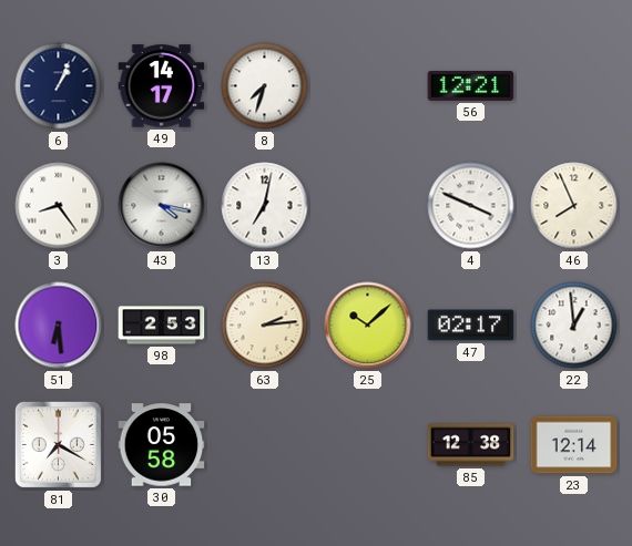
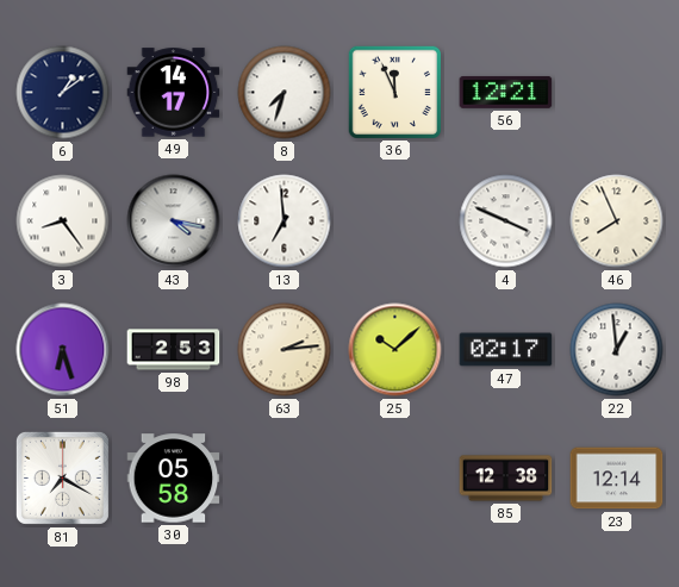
6: 1:04 -> 1:09 (63, 93)
36: none -> 11:56 (394, 92)
13: 7:02 -> 6:59 (285, 221)
51: 6:29 -> 6:27 (63, 350)
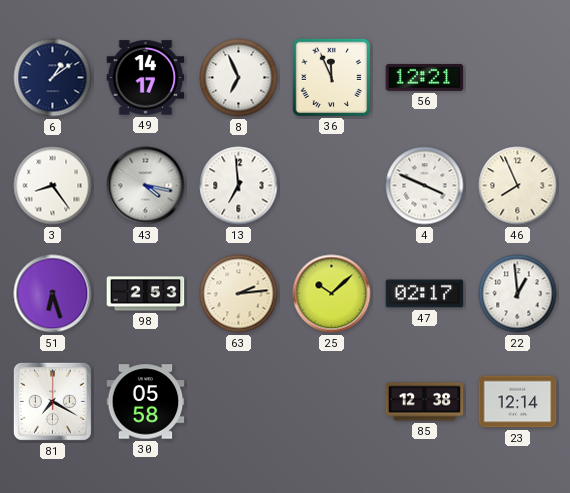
8: 7:33 -> 6:56 (239, 78)
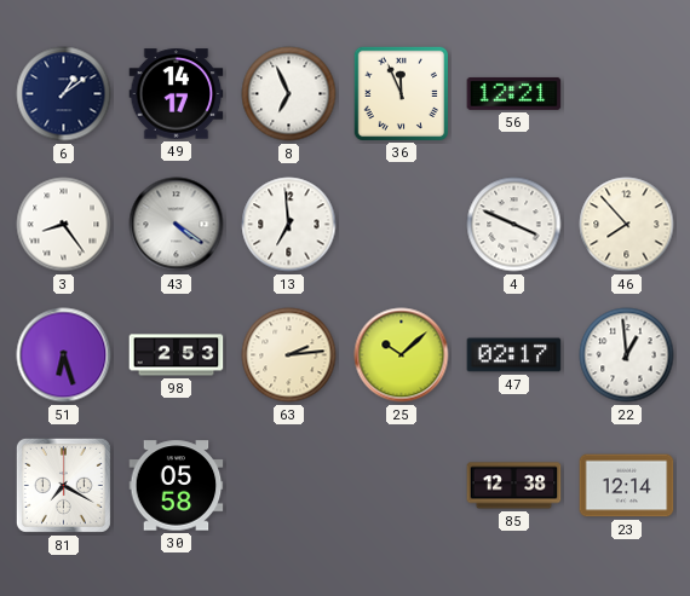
43: 4:17 -> 4:21 (177, 225)
46: 7:56 -> 7:53 (627, 225)
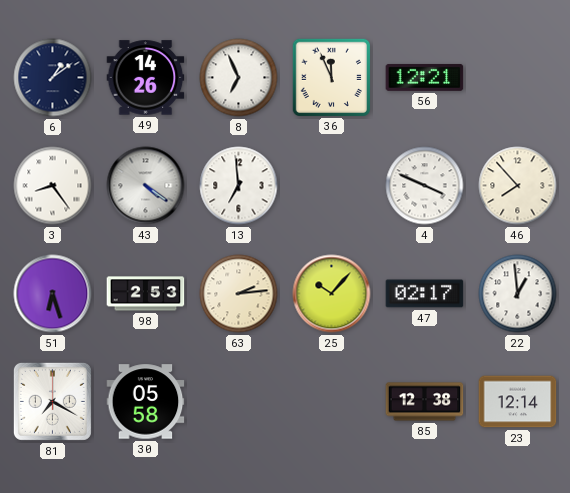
49: 14:17 -> 14:26 (146, 78)
25: 10:08 -> 10:07 (332, 294)
